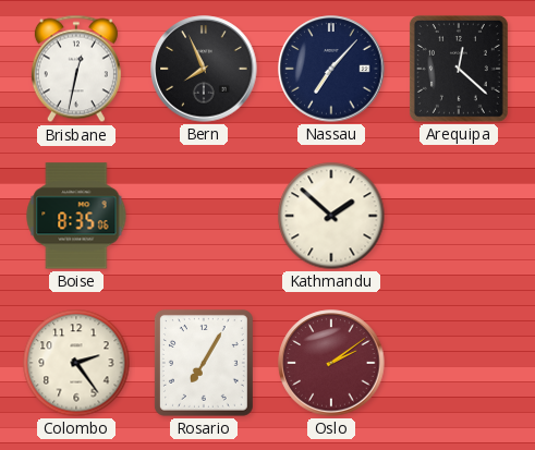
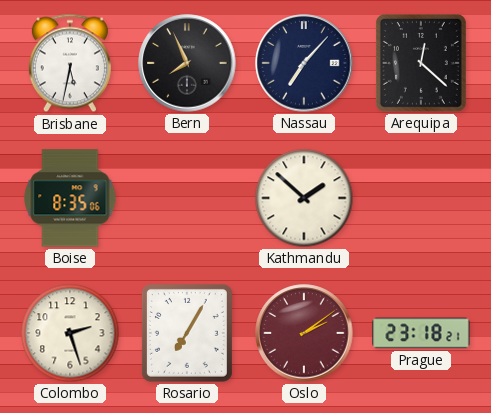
Brisbane: 12:32 -> 5:32 (70, 63)
Colombo: 2:24 -> 2:27 (70, 333)
Prague: none -> 23:18 (421, 333)
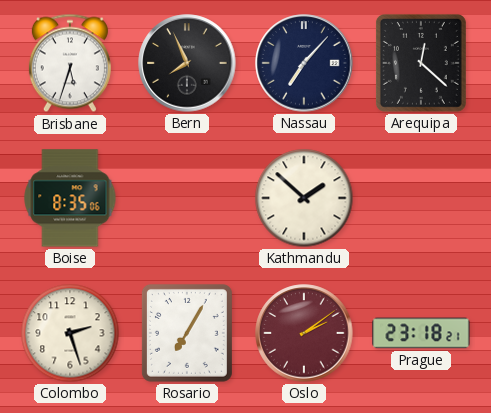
Brisbane: 5:32 -> 5:33 (70, 63)
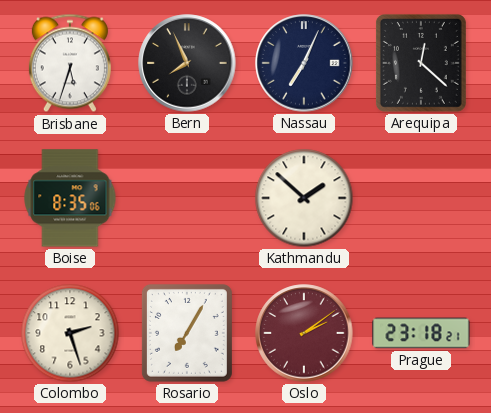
Nassau: 7:07 -> 7:04 (304, 63)
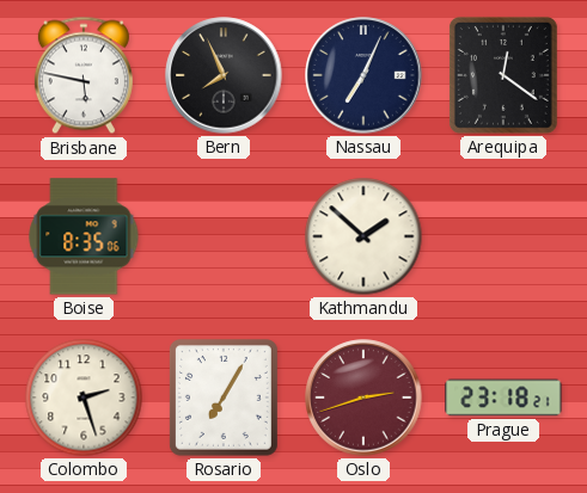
Brisbane: 5:33 -> 5:47 (84, 75)
Arequipa: 12:22 -> 12:21 (503, 75)
Oslo: 2:09 -> 2:42 (363, 398)
